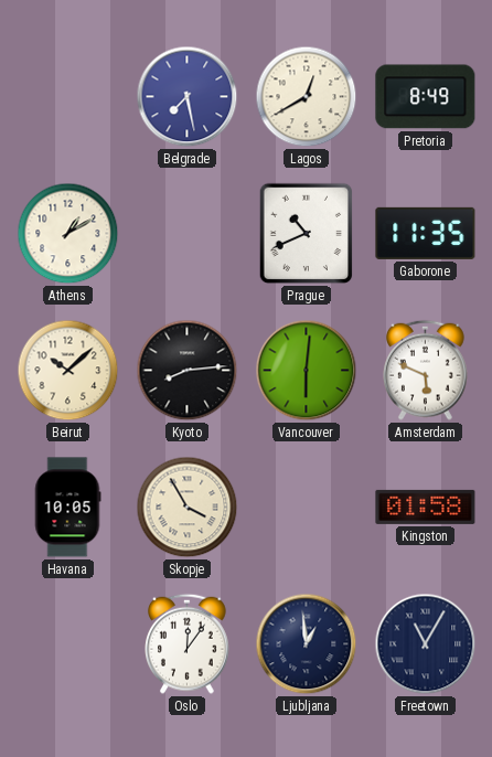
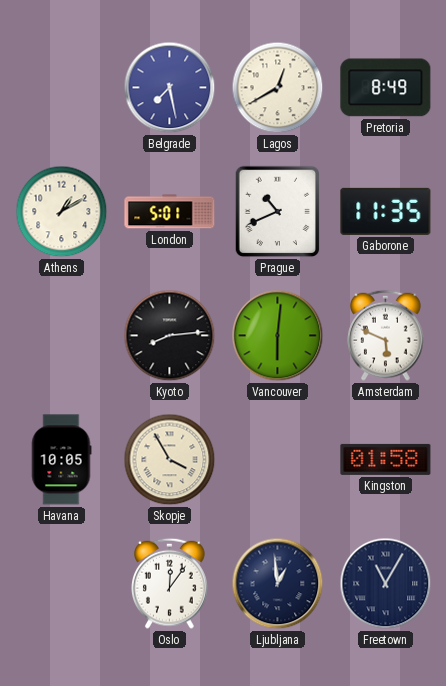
London: none -> 5:01 (170, 212)
Beirut: 10:08 -> none (68, 371)
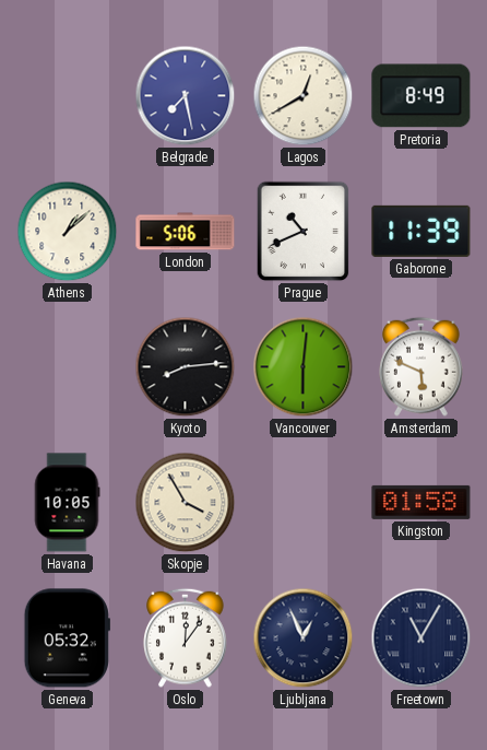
Athens: 1:10 -> 1:08 (68, 232)
London: 5:01 -> 5:06 (186, 232)
Gaborone: 11:35 -> 11:39 (421, 231)
Geneva: none -> 05:32 (67, 638)
Ljubljana: 12:59 -> 12:56 (304, 638)
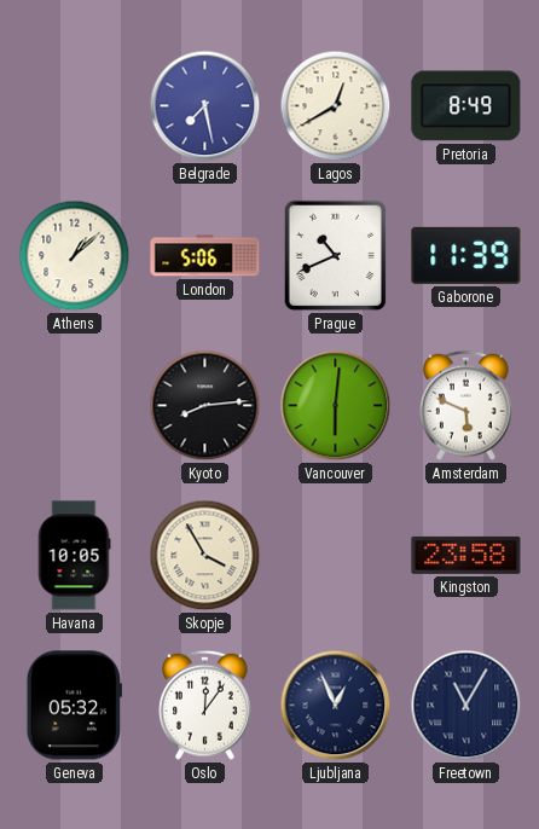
Kingston: 01:58 -> 23:58 (466, 555)
